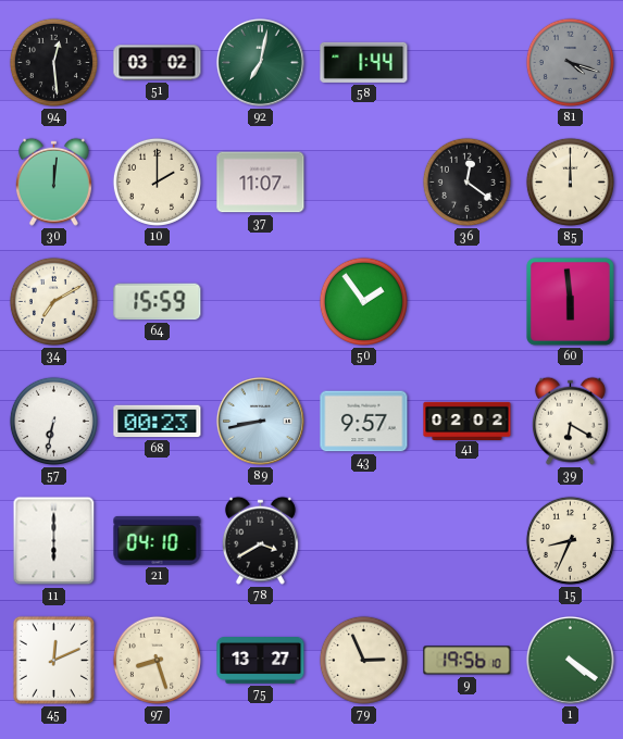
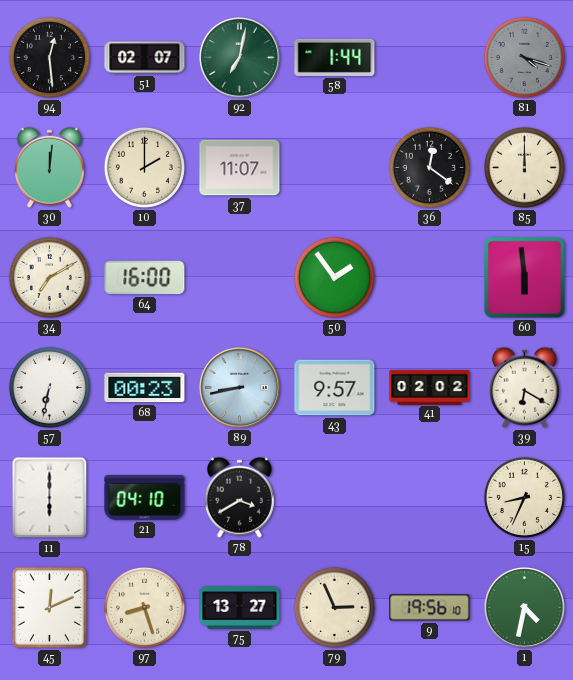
51: 03:02 -> 02:07 (145, 58)
64: 15:59 -> 16:00 (145, 278)
1: 4:21 -> 4:32 (524, 607)
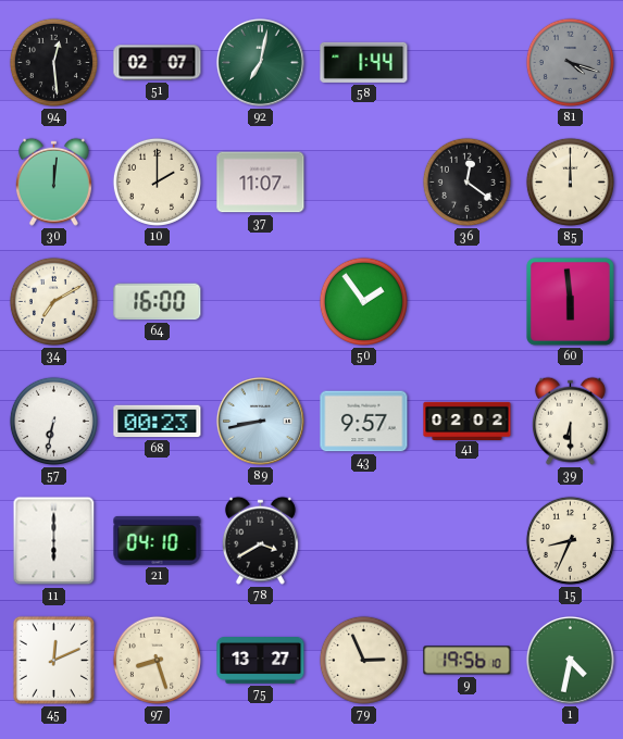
39: 6:20 -> 6:30 (570, 421)
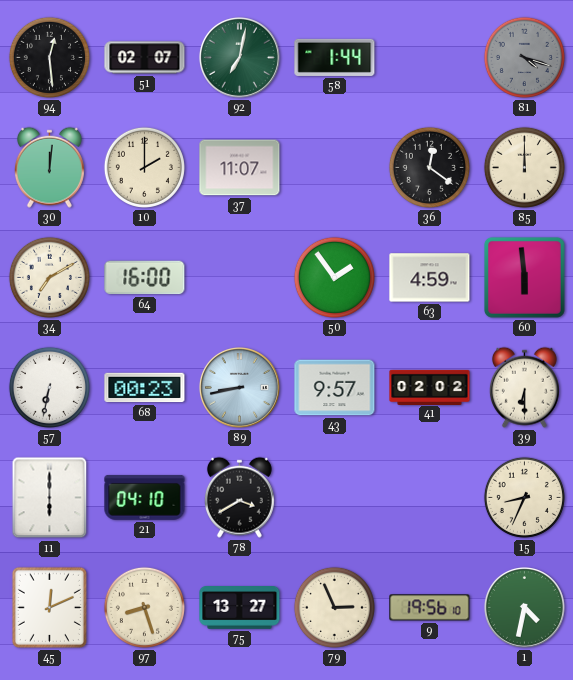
63: none -> 4:59 (430, 278)
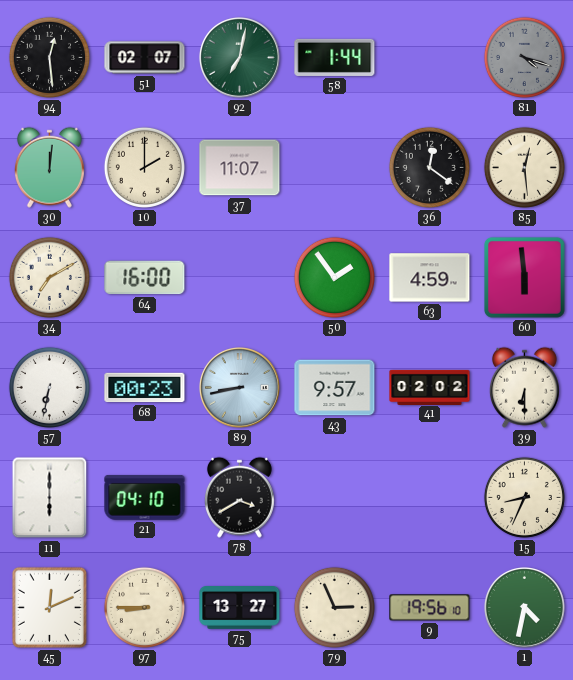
85: 12:00 -> 12:29 (524, 167)
97: 8:27 -> 8:45 (144, 607)
